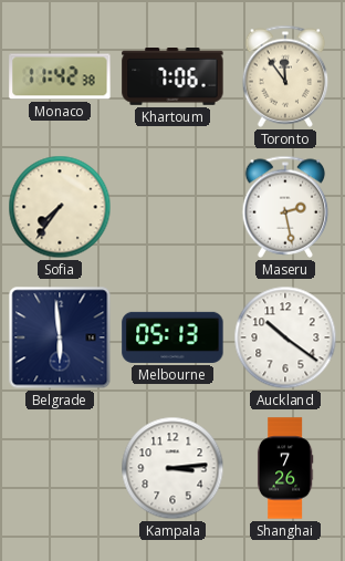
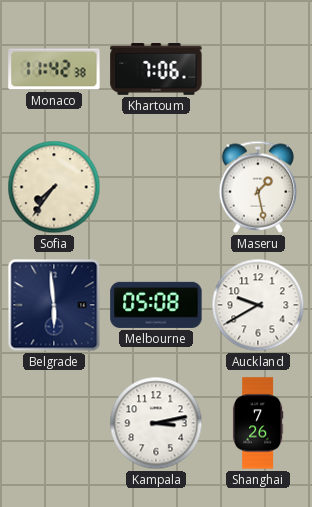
Toronto: 11:54 -> none (285, 76)
Maseru: 2:28 -> 1:28 (258, 187)
Melbourne: 05:13 -> 05:08 (156, 305)
Auckland: 10:21 -> 9:40 (258, 305)
Kampala: 3:14 -> 3:13 (156, 423)
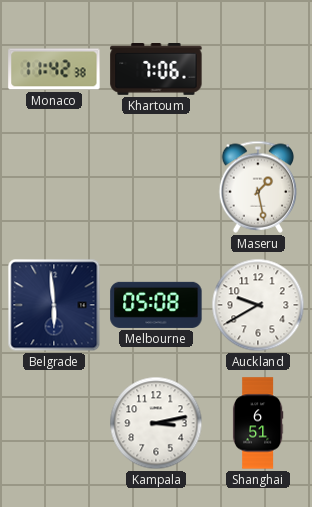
Sofia: 7:36 -> none (54, 187)
Shanghai: 7:26 -> 6:51 (258, 423)
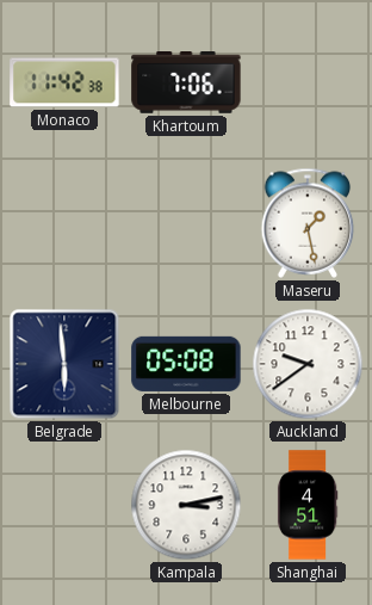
Auckland: 9:40 -> 9:39 (308, 364)
Shanghai: 6:51 -> 4:51 (308, 505)
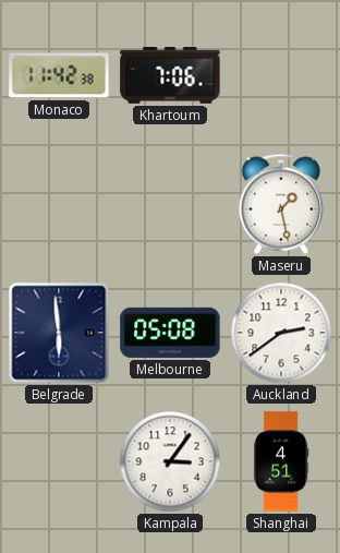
Auckland: 9:39 -> 2:39 (281, 333)
Kampala: 3:13 -> 3:06 (170, 461)
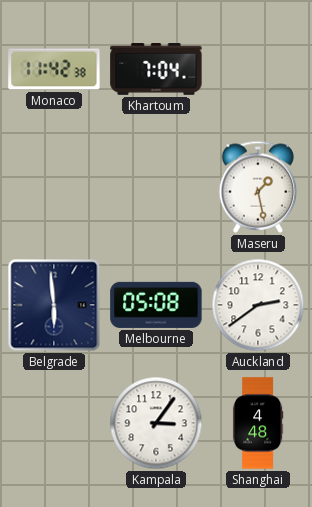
Khartoum: 7:06 -> 7:04 (156, 70)
Shanghai: 4:51 -> 4:48 (258, 423)
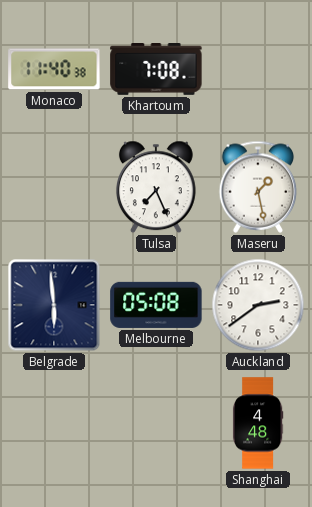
Monaco: 11:42 -> 11:40 (54, 69)
Khartoum: 7:04 -> 7:08 (156, 70)
Tulsa: none -> 7:26 (156, 187)
Kampala: 3:06 -> none (156, 423)
